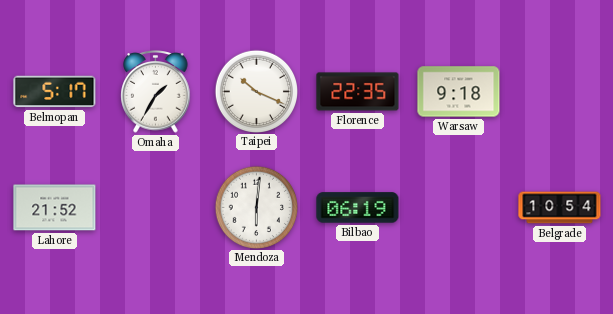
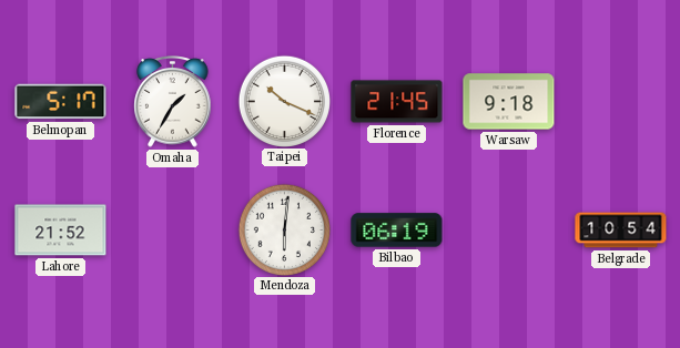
Florence: 22:35 -> 21:45 (397, 102)
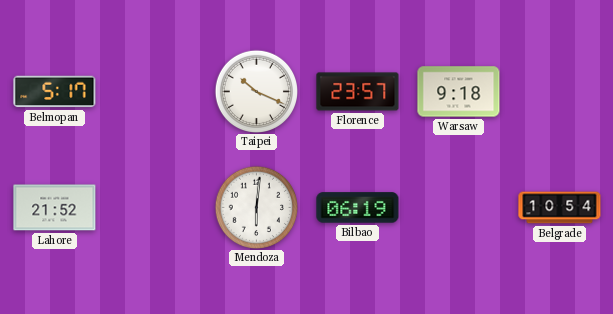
Omaha: 1:35 -> none (173, 102)
Florence: 21:45 -> 23:57 (358, 92)
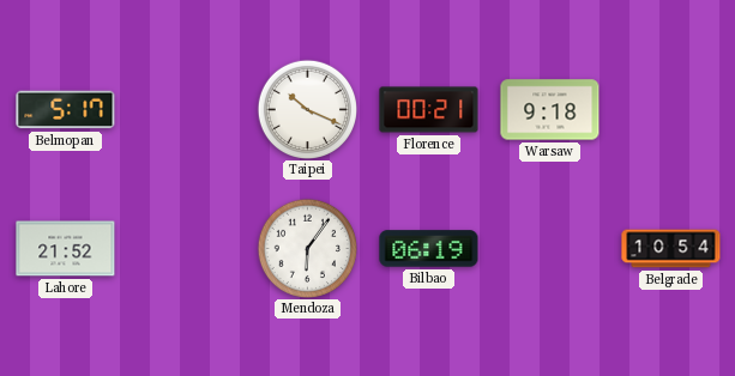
Florence: 23:57 -> 00:21 (429, 110)
Mendoza: 6:01 -> 6:06 (307, 248)
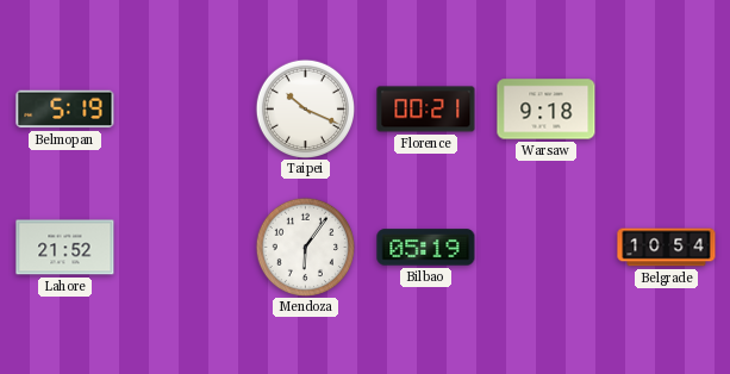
Belmopan: 5:17 -> 5:19 (65, 110)
Bilbao: 06:19 -> 05:19 (426, 248)
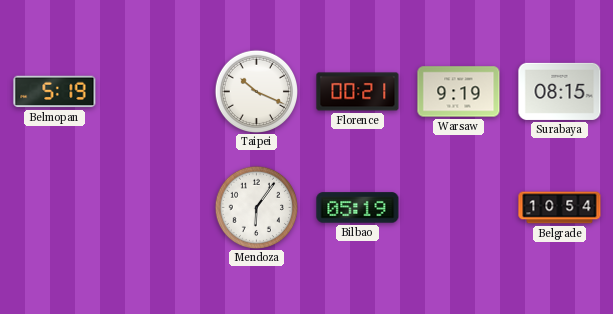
Warsaw: 9:18 -> 9:19 (459, 92)
Surabaya: none -> 08:15 (560, 91)
Lahore: 21:52 -> none (65, 248)
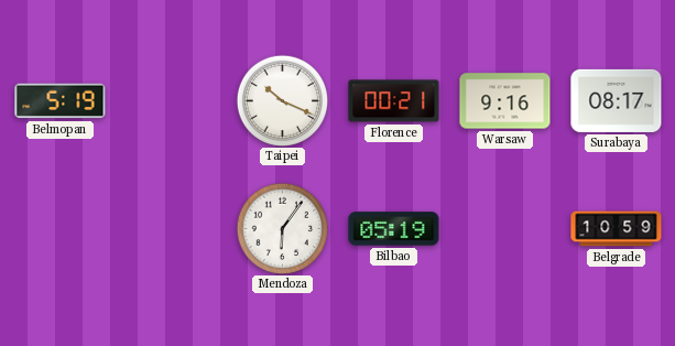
Warsaw: 9:19 -> 9:16 (505, 101)
Surabaya: 08:15 -> 08:17 (617, 100)
Belgrade: 10:54 -> 10:59 (617, 229)
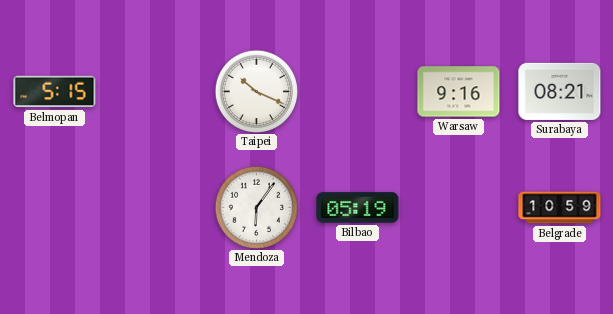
Belmopan: 5:19 -> 5:15 (55, 92)
Florence: 00:21 -> none (394, 101)
Surabaya: 08:17 -> 08:21 (560, 91)
